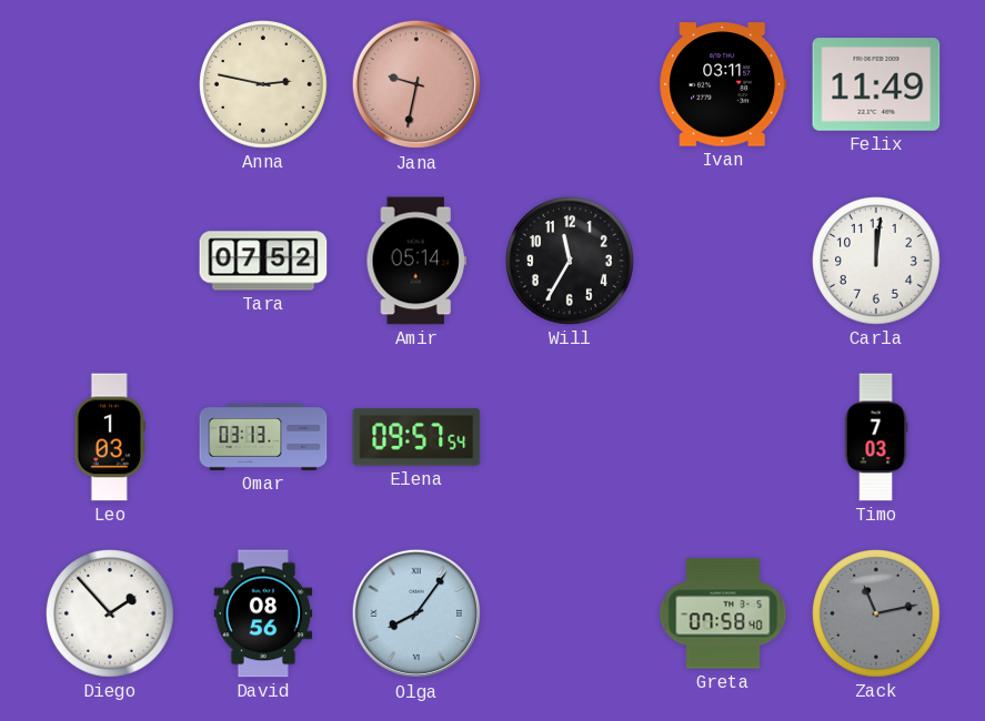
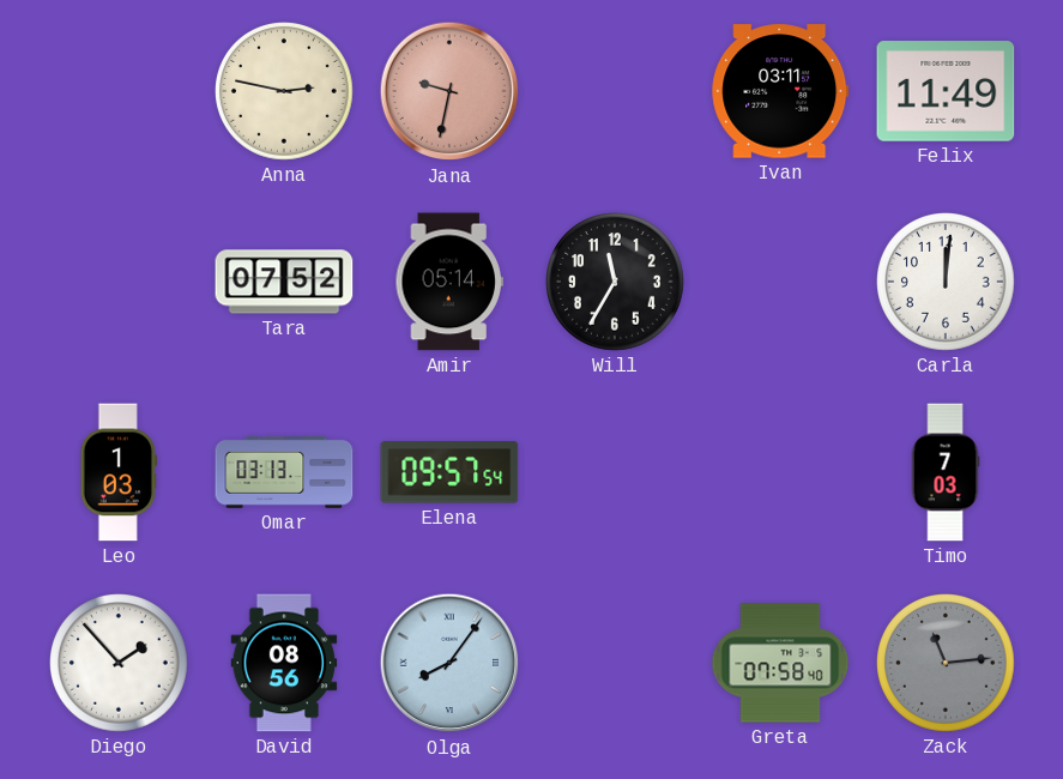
Zack: 11:13 -> 11:14 (947, 664)
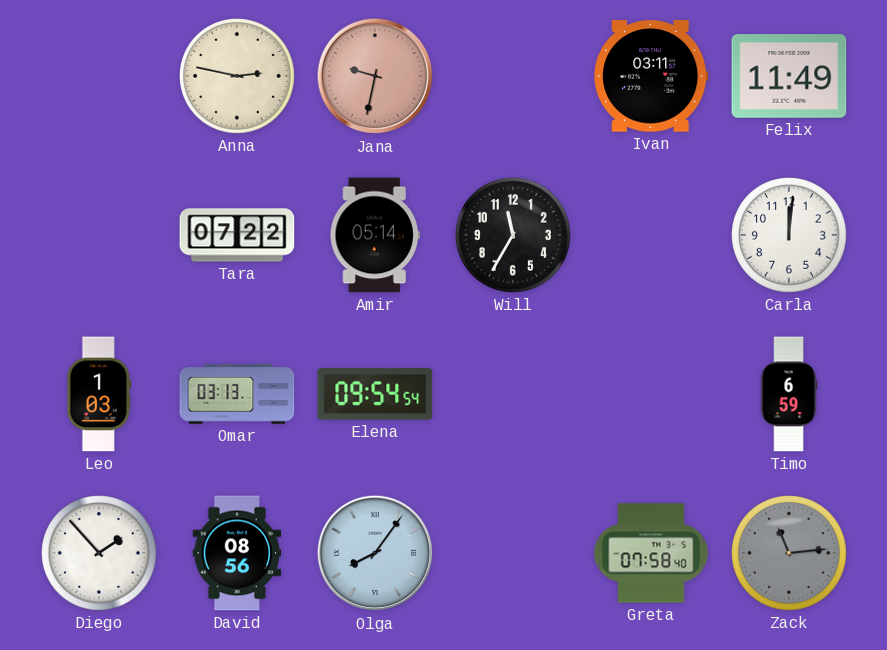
Tara: 07:52 -> 07:22 (237, 235)
Elena: 09:57 -> 09:54 (375, 394)
Timo: 7:03 -> 6:59 (789, 394)
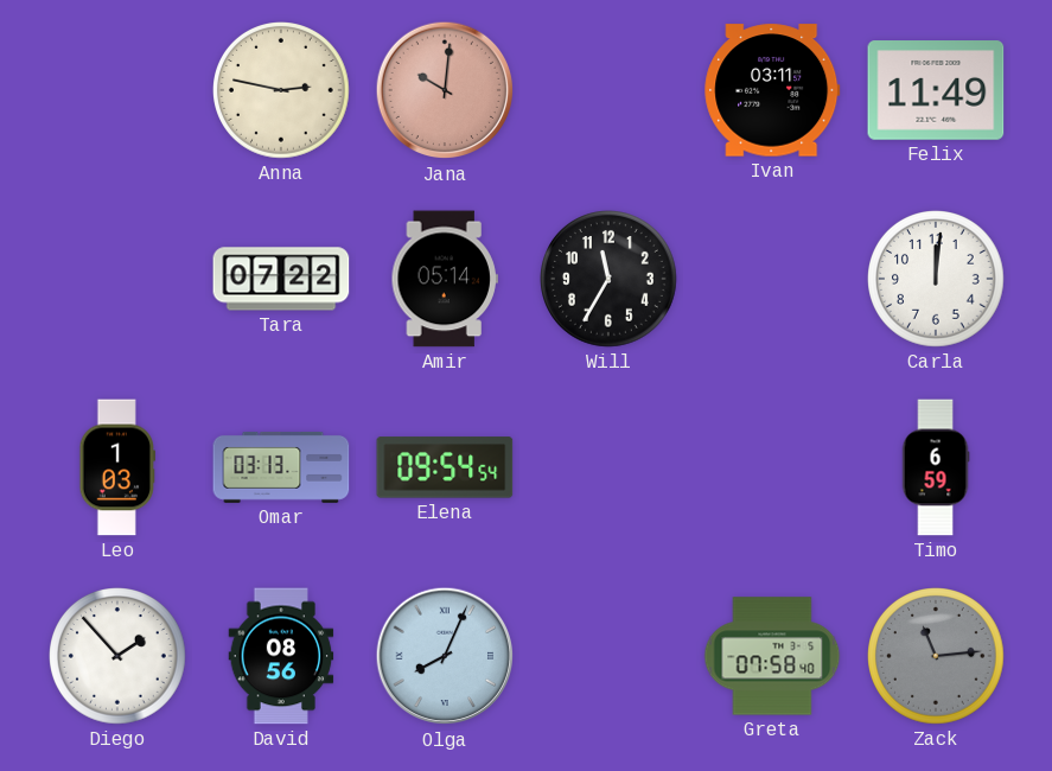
Jana: 9:32 -> 10:01 (445, 90)
Olga: 8:06 -> 8:04 (445, 656)
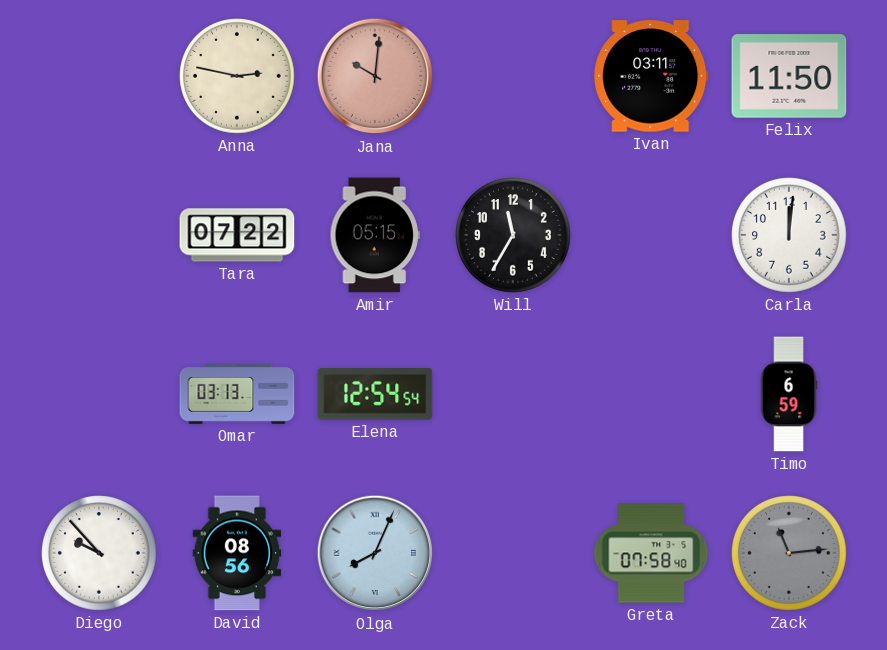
Felix: 11:49 -> 11:50 (789, 76)
Amir: 05:14 -> 05:15 (375, 235)
Leo: 1:03 -> none (116, 467)
Elena: 09:54 -> 12:54 (375, 394)
Diego: 1:53 -> 9:53 (100, 554)
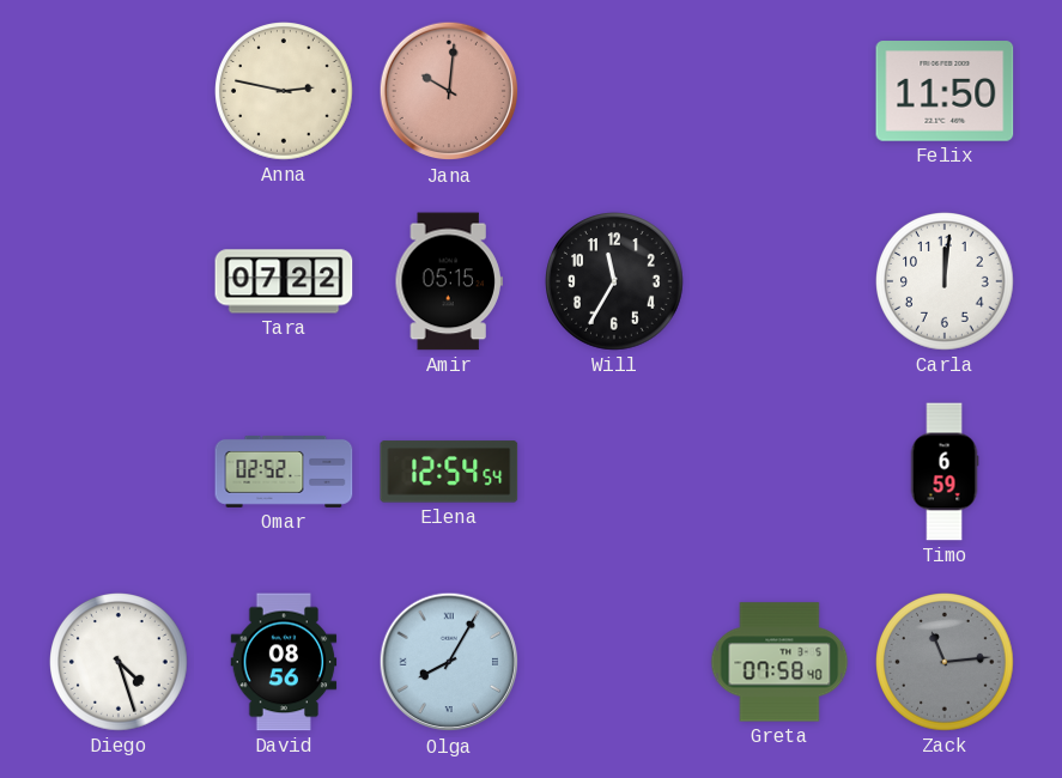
Ivan: 03:11 -> none (651, 76)
Omar: 03:13 -> 02:52 (284, 472)
Diego: 9:53 -> 4:27 (120, 663)
Olga: 8:04 -> 8:05 (449, 662)
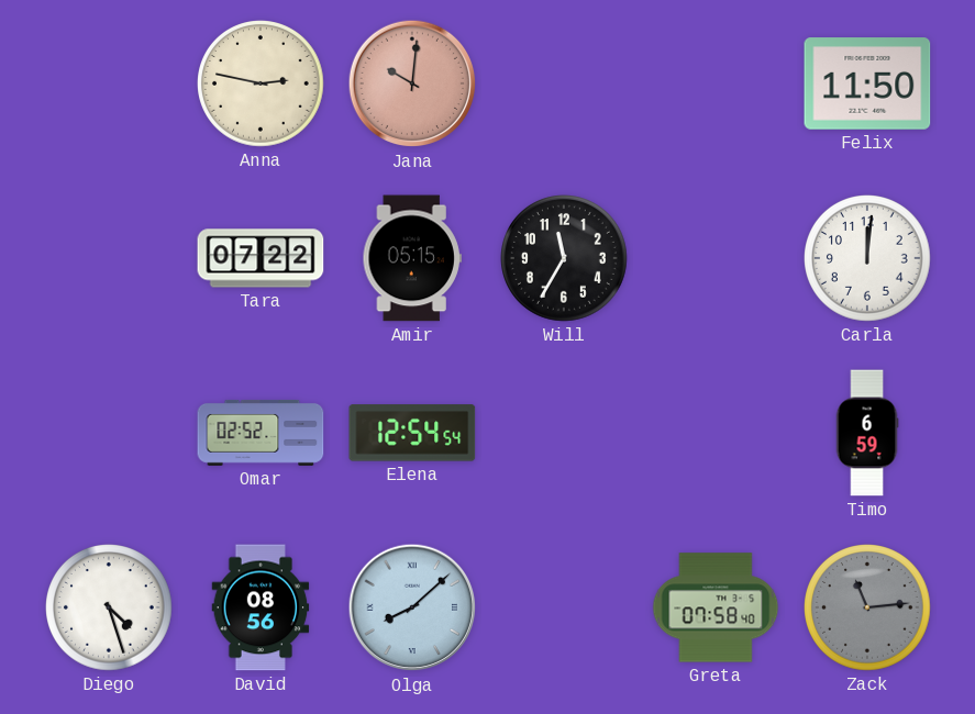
Olga: 8:05 -> 8:08 (412, 607)
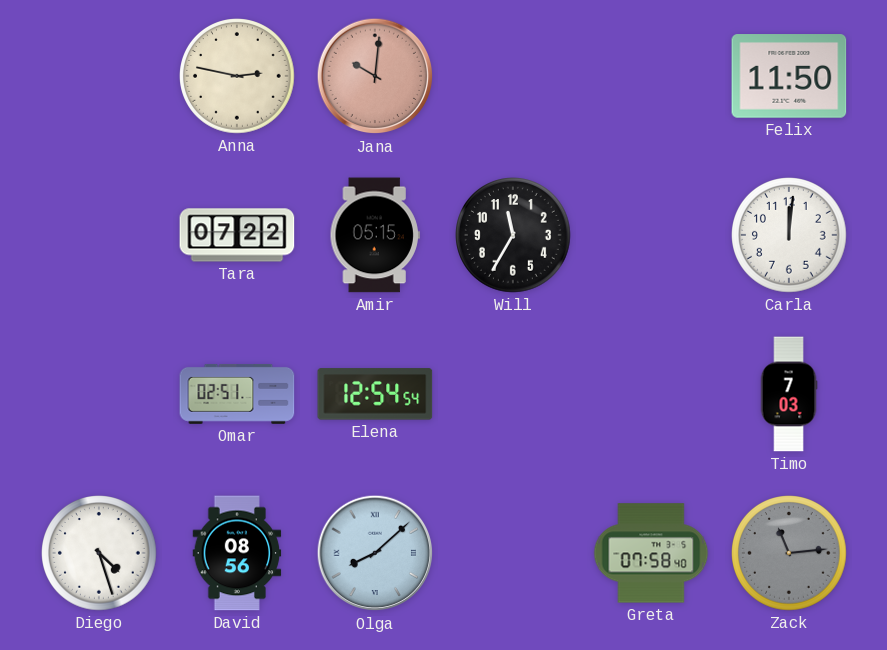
Omar: 02:52 -> 02:51 (237, 394)
Timo: 6:59 -> 7:03 (789, 394)
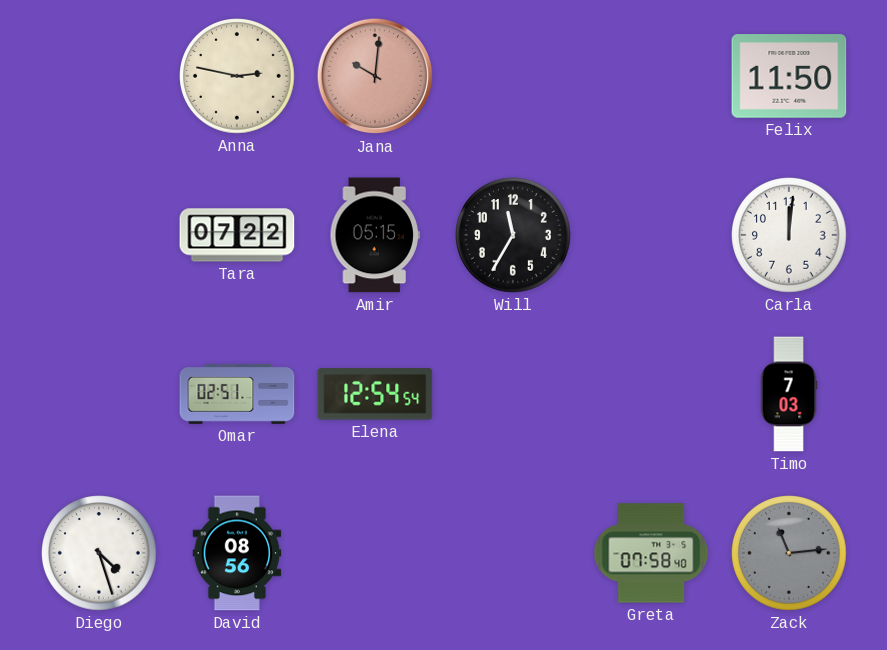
Olga: 8:08 -> none (375, 553)
